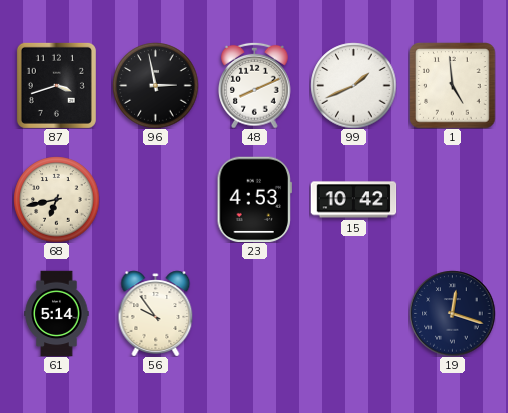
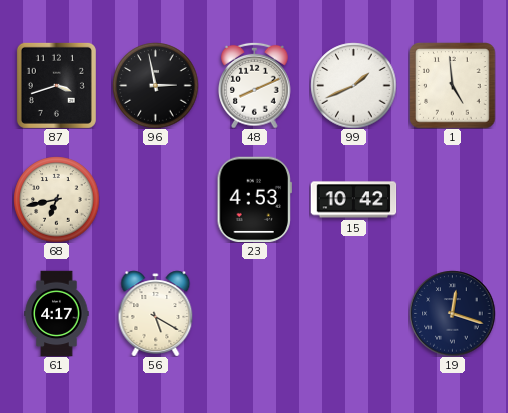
61: 5:14 -> 4:17 (57, 313)
56: 9:54 -> 5:20 (156, 313)
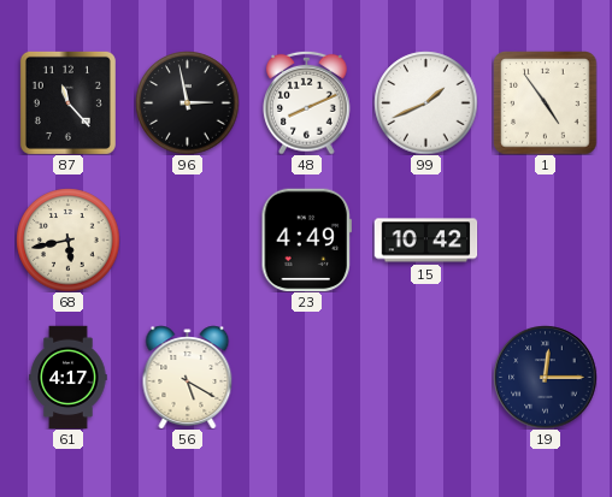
87: 3:42 -> 11:23 (67, 102)
1: 4:59 -> 4:54 (545, 102)
68: 6:43 -> 5:43 (67, 239)
23: 4:53 -> 4:49 (306, 239)
19: 12:18 -> 12:15 (545, 377)
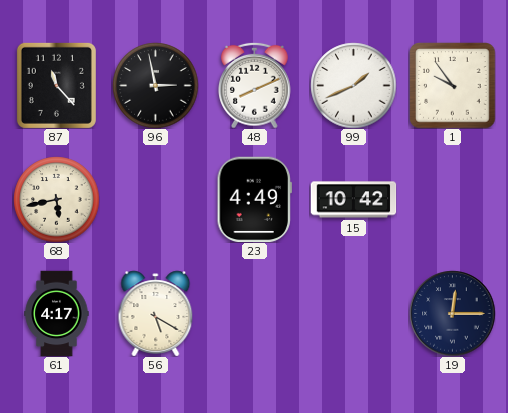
1: 4:54 -> 9:54 (452, 85)
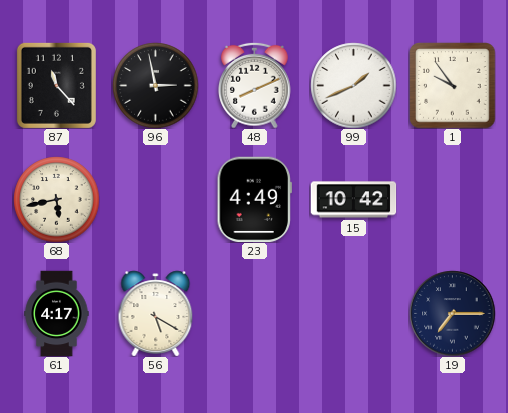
19: 12:15 -> 7:15 (452, 313)
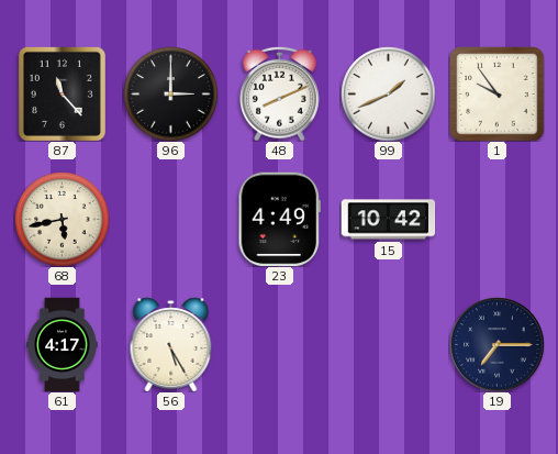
96: 2:58 -> 3:00 (170, 93)
56: 5:20 -> 5:25 (171, 344)
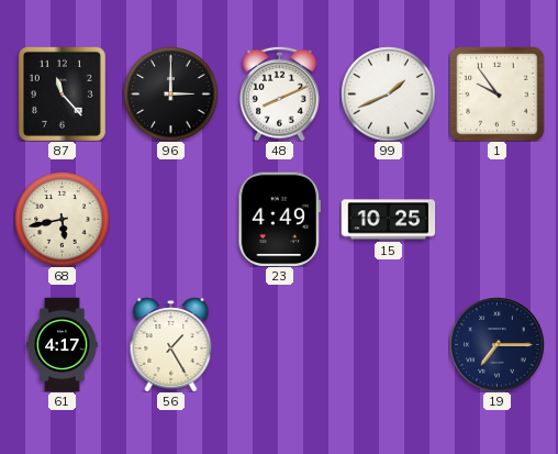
15: 10:42 -> 10:25 (388, 220)
56: 5:25 -> 1:25 (171, 344)
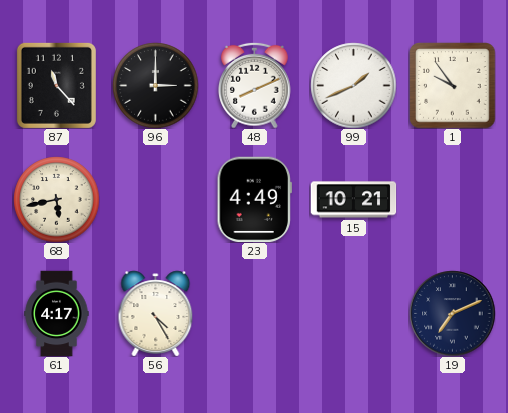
15: 10:25 -> 10:21 (353, 200)
56: 1:25 -> 4:25 (156, 313)
19: 7:15 -> 7:11 (452, 313)
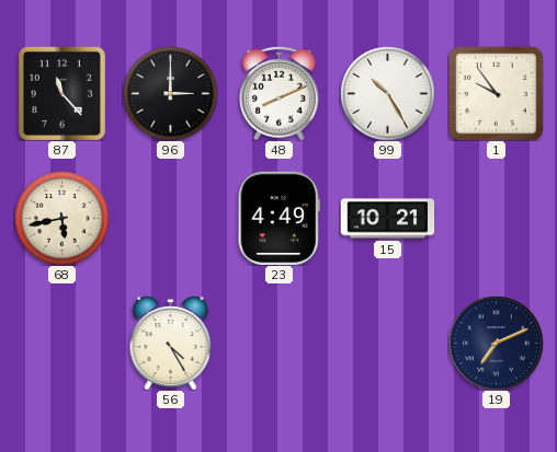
99: 1:41 -> 10:25 (387, 93)
61: 4:17 -> none (57, 313)
